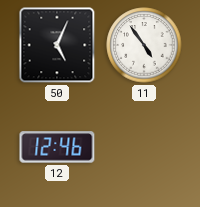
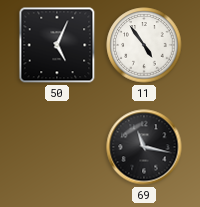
12: 12:46 -> none (57, 147)
69: none -> 11:17 (144, 147)
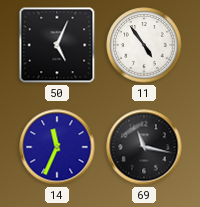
14: none -> 11:34 (57, 147)
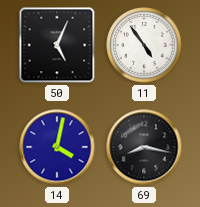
14: 11:34 -> 4:02 (57, 147)
69: 11:17 -> 8:17 (144, 147)
